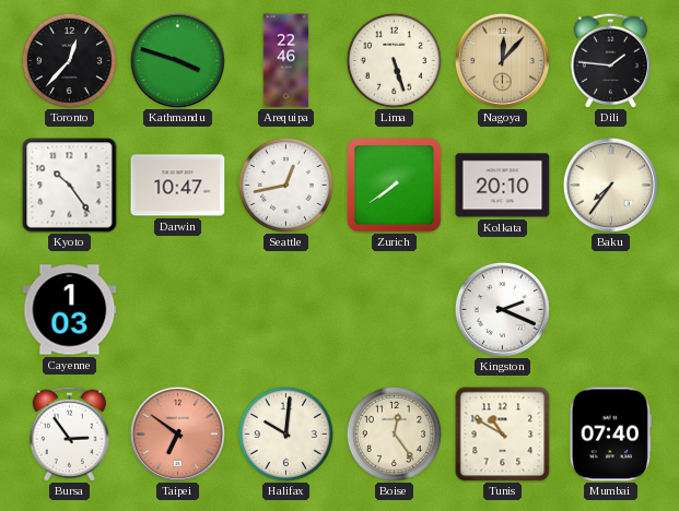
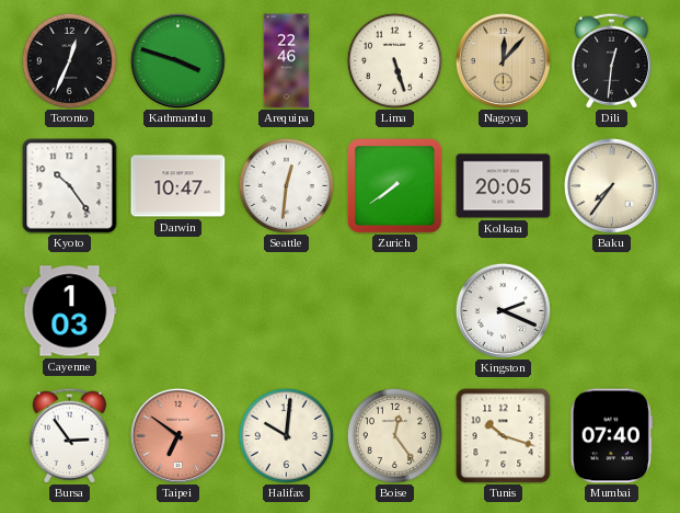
Toronto: 12:37 -> 12:34 (69, 60)
Dili: 1:46 -> 12:31 (611, 60)
Seattle: 12:43 -> 12:31 (286, 185)
Kolkata: 20:10 -> 20:05 (504, 186)
Tunis: 10:50 -> 10:18 (504, 436)
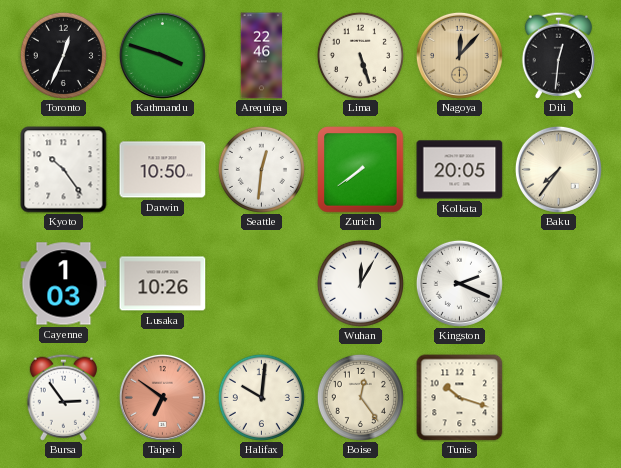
Darwin: 10:47 -> 10:50 (163, 170)
Lusaka: none -> 10:26 (163, 284)
Wuhan: none -> 12:05 (360, 283)
Mumbai: 07:40 -> none (611, 436)
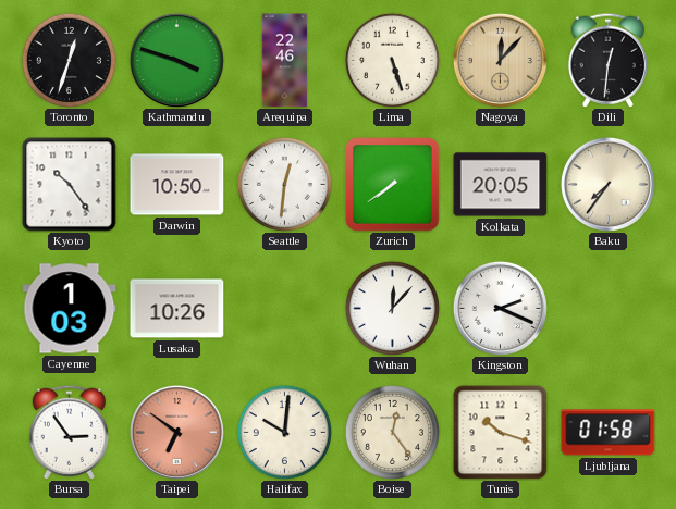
Toronto: 12:34 -> 12:33 (69, 60)
Wuhan: 12:05 -> 12:07 (392, 308)
Ljubljana: none -> 01:58 (609, 433)
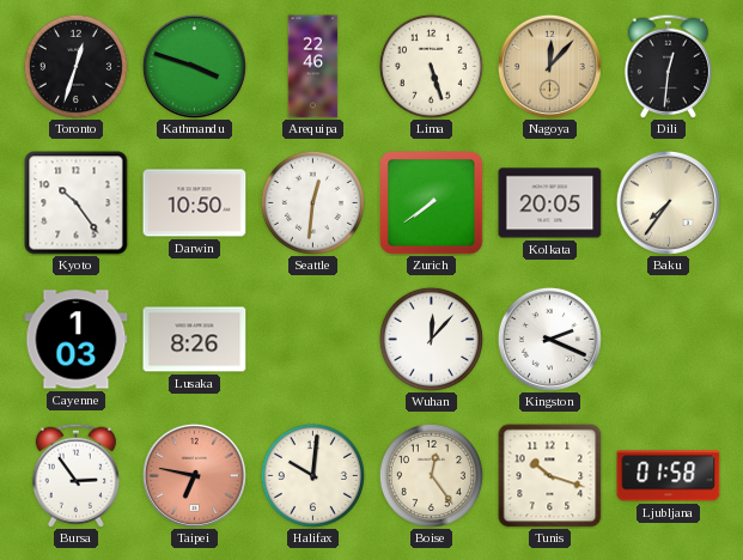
Lusaka: 10:26 -> 8:26 (195, 340)
Taipei: 6:51 -> 6:47 (194, 475)
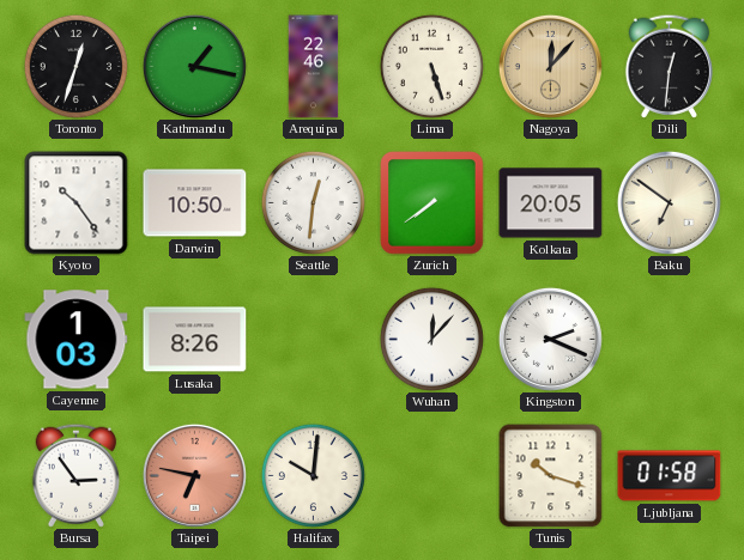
Kathmandu: 3:48 -> 1:17 (194, 66)
Baku: 7:36 -> 6:51 (669, 202)
Boise: 12:24 -> none (431, 475)
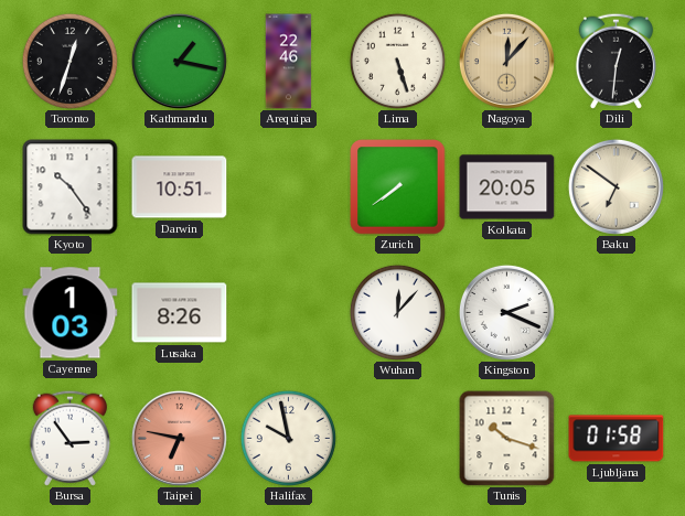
Darwin: 10:50 -> 10:51 (180, 187)
Seattle: 12:31 -> none (313, 202)
Halifax: 10:01 -> 9:58 (288, 438)
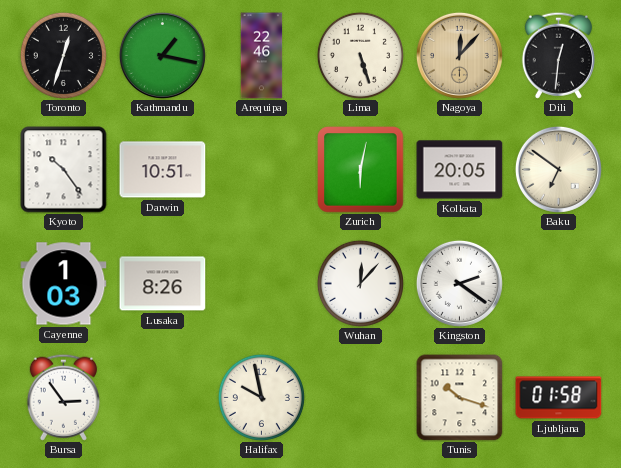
Zurich: 7:39 -> 6:02 (361, 170)
Kingston: 2:19 -> 2:21 (459, 283)
Taipei: 6:47 -> none (179, 438)
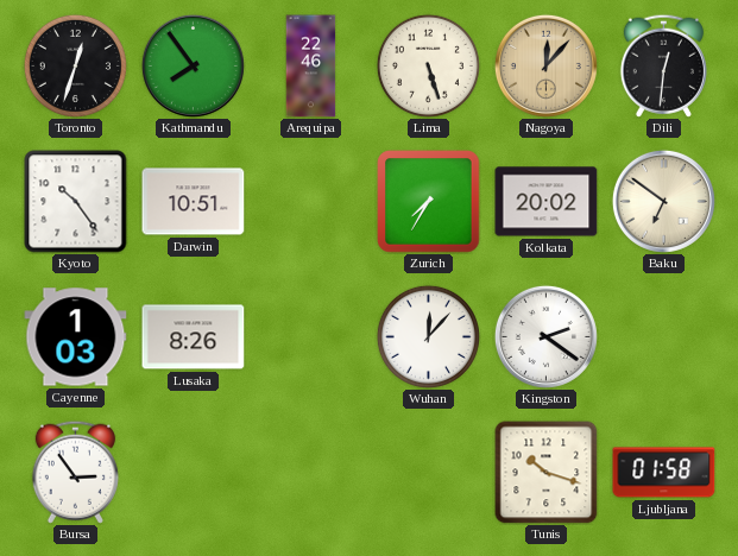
Kathmandu: 1:17 -> 7:54 (193, 65)
Zurich: 6:02 -> 7:35 (429, 202)
Kolkata: 20:05 -> 20:02 (547, 202)
Halifax: 9:58 -> none (261, 397)
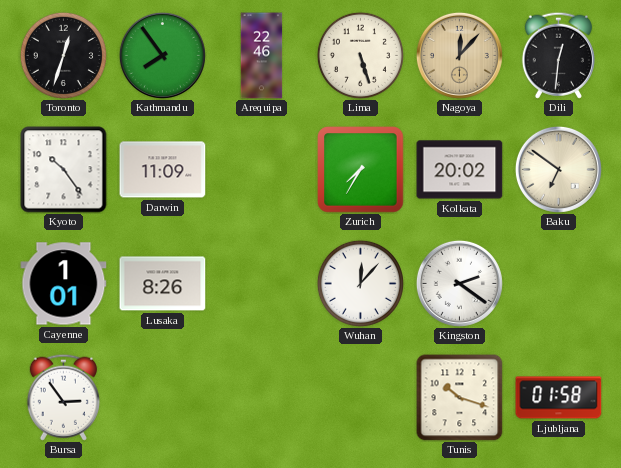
Darwin: 10:51 -> 11:09 (163, 170)
Cayenne: 1:03 -> 1:01 (64, 284)
